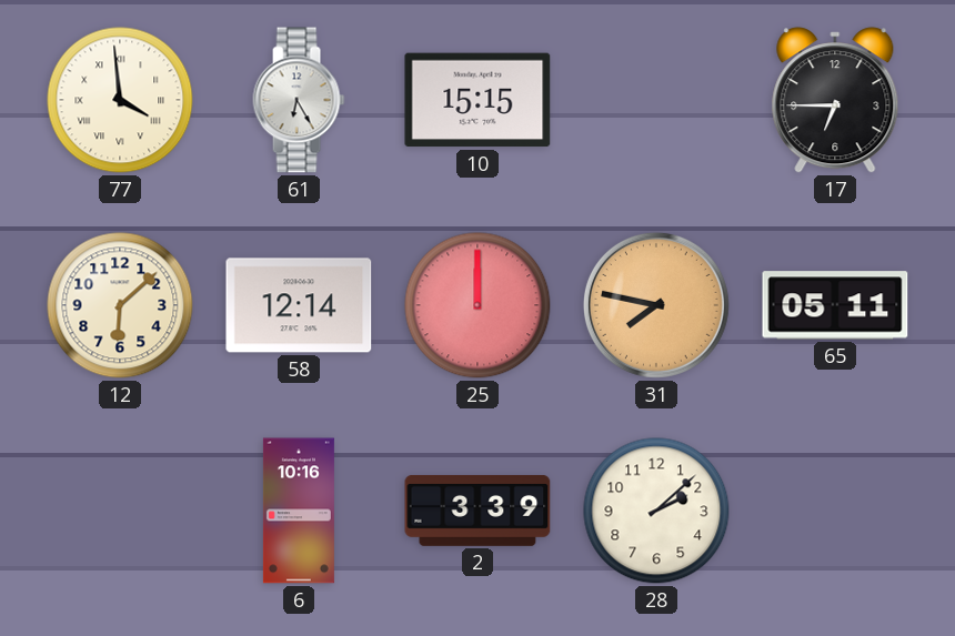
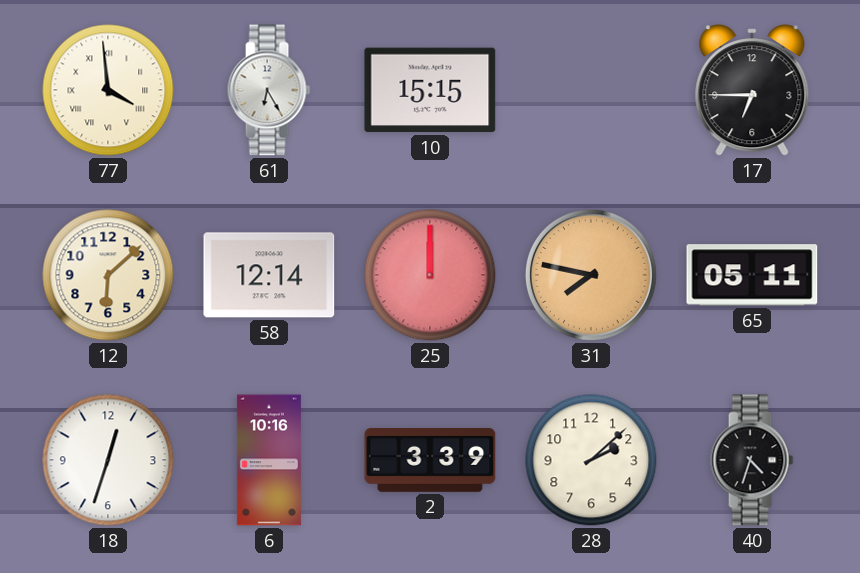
18: none -> 12:33 (108, 460)
40: none -> 4:33 (752, 460)
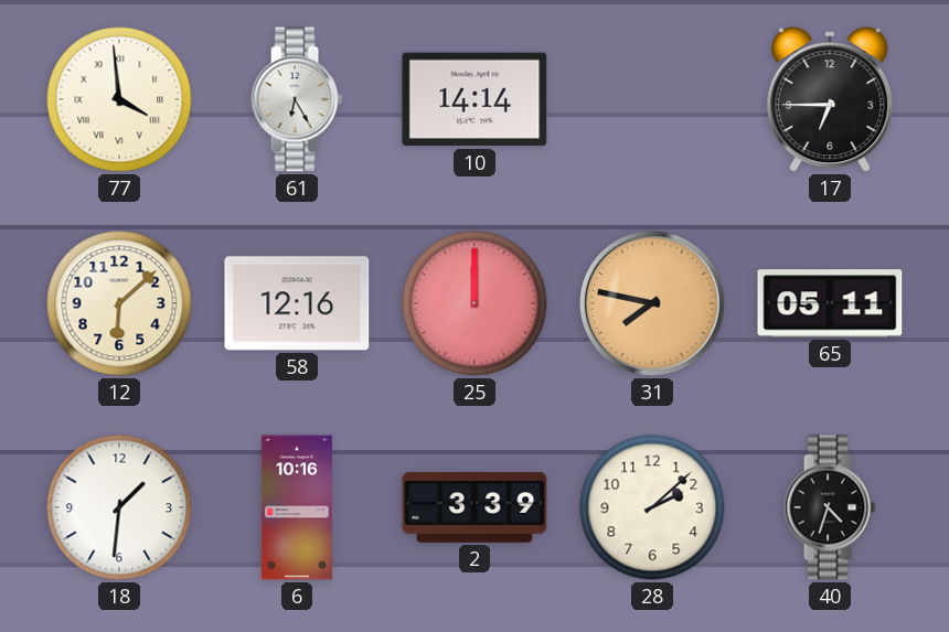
10: 15:15 -> 14:14 (474, 99)
58: 12:14 -> 12:16 (297, 303)
18: 12:33 -> 1:31 (119, 507)
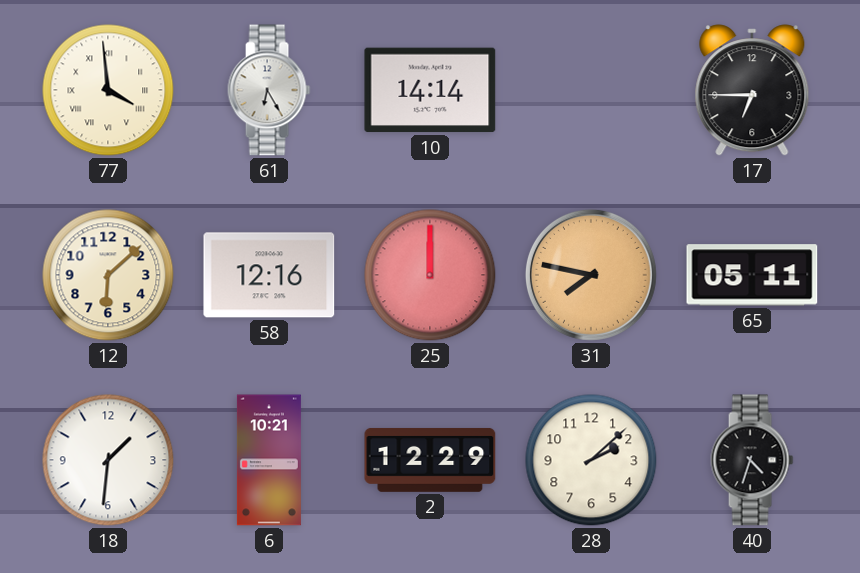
6: 10:16 -> 10:21 (269, 460)
2: 3:39 -> 12:29 (430, 460)
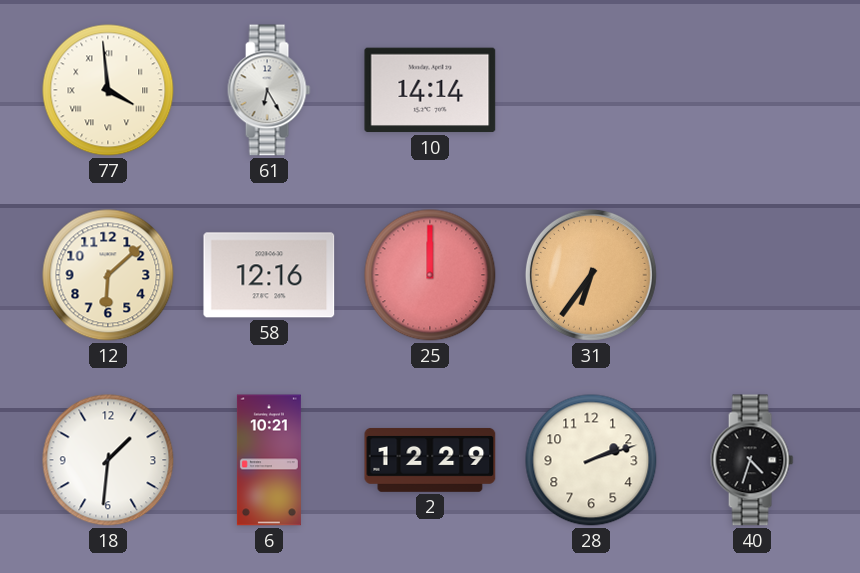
17: 6:45 -> none (752, 90)
31: 7:47 -> 6:36 (591, 275)
65: 05:11 -> none (752, 275)
28: 2:08 -> 2:12 (591, 460)
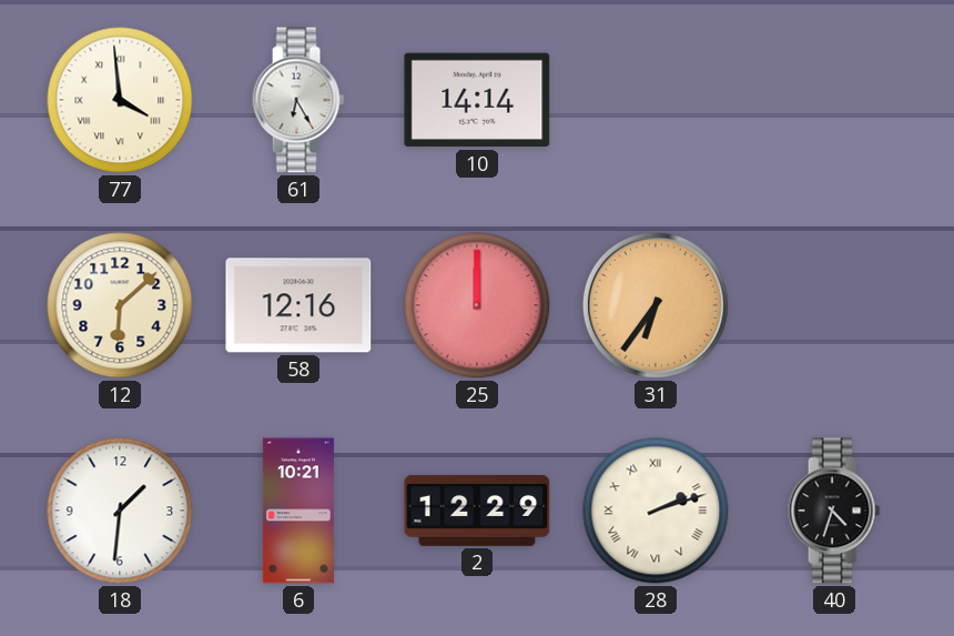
28 numerals: Arabic -> Roman (656, 511)
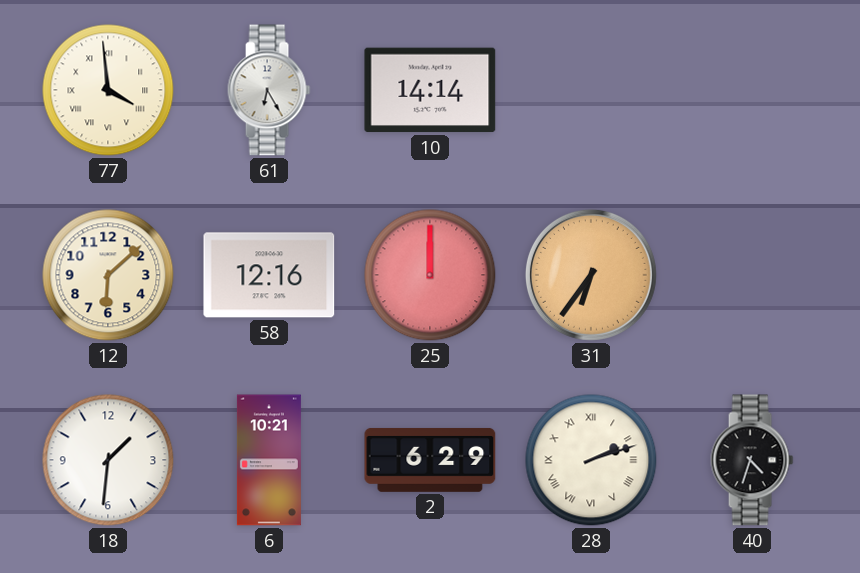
2: 12:29 -> 6:29 (430, 460)
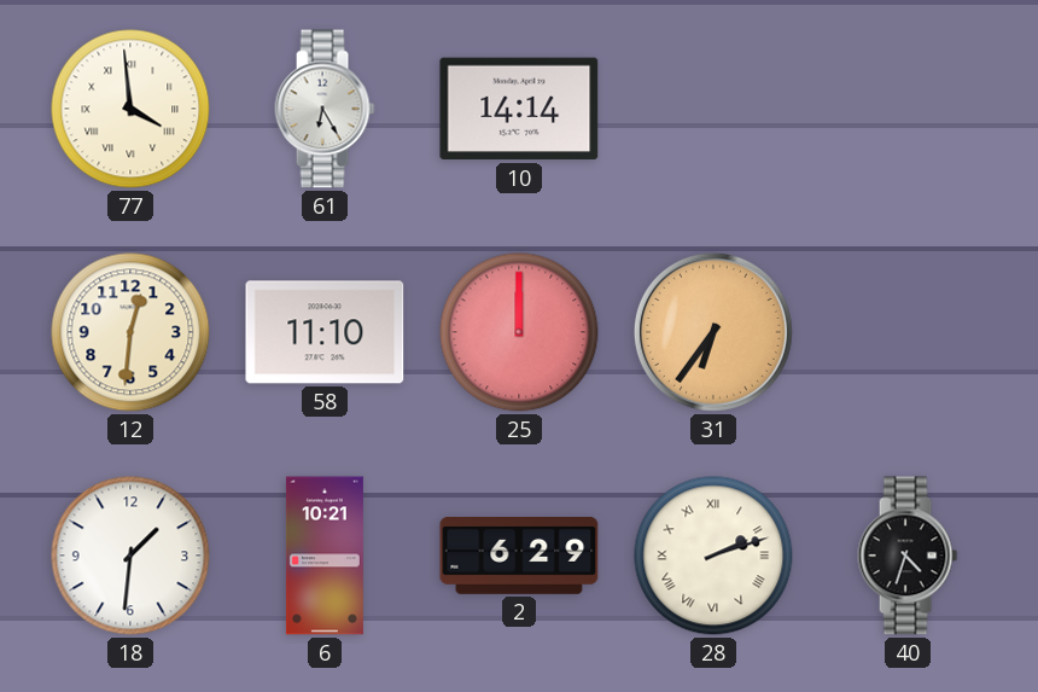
12: 6:08 -> 12:31 (130, 332)
58: 12:16 -> 11:10 (325, 332)
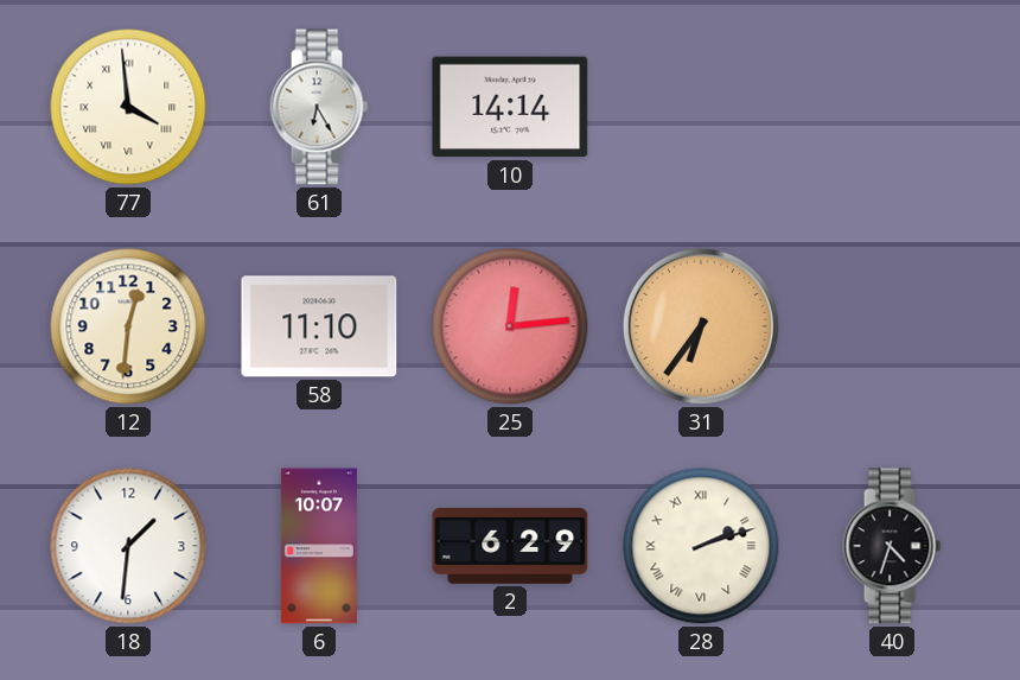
25: 12:00 -> 12:14 (510, 326)
6: 10:21 -> 10:07 (319, 546)
